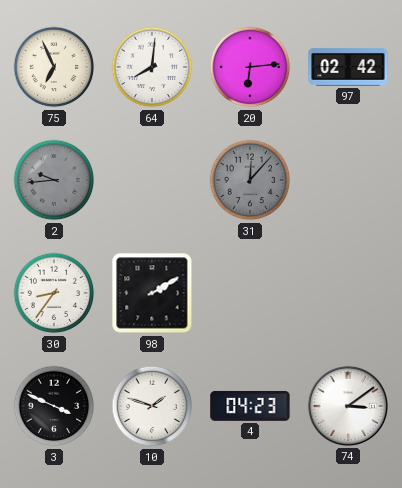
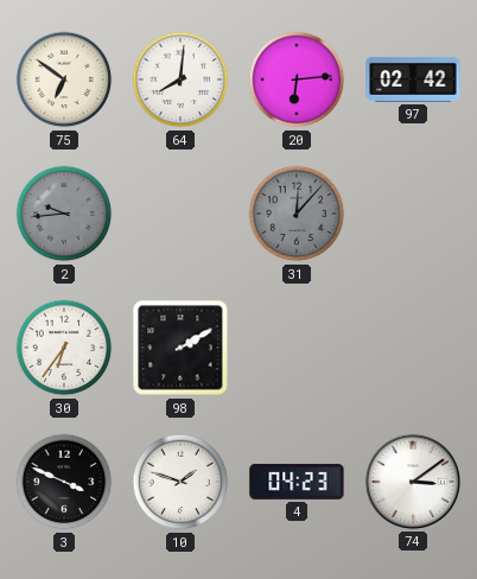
75: 6:56 -> 6:51 (64, 79)
30: 8:36 -> 6:36 (64, 348)
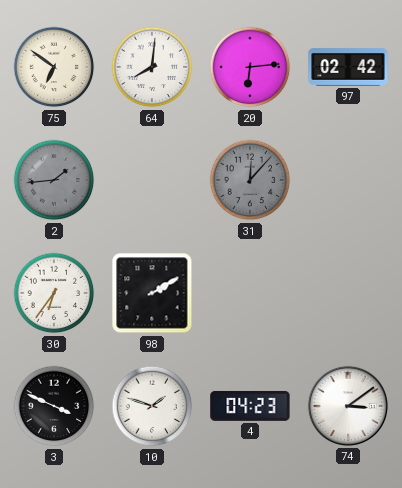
2: 9:44 -> 1:44 (54, 180)
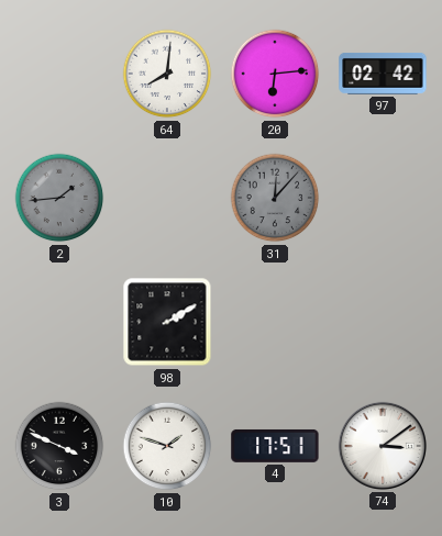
75: 6:51 -> none (54, 67)
30: 6:36 -> none (54, 293)
4: 04:23 -> 17:51 (275, 446)
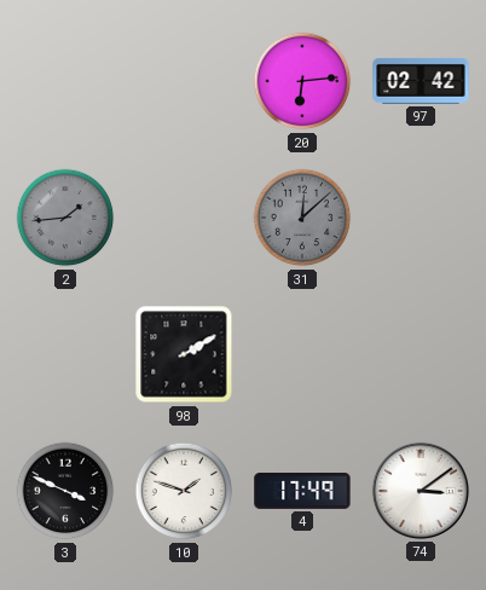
64: 8:01 -> none (167, 74)
31: 12:07 -> 12:08 (302, 218)
4: 17:51 -> 17:49 (302, 491)
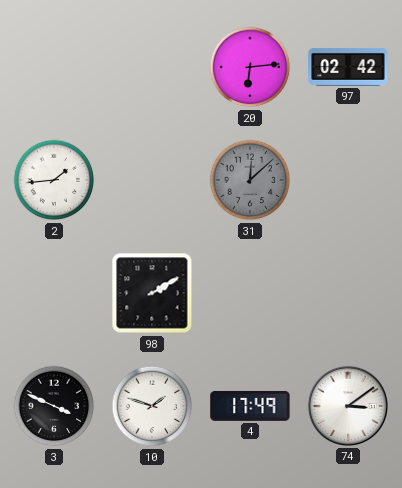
2 dial: grey -> white (54, 180)
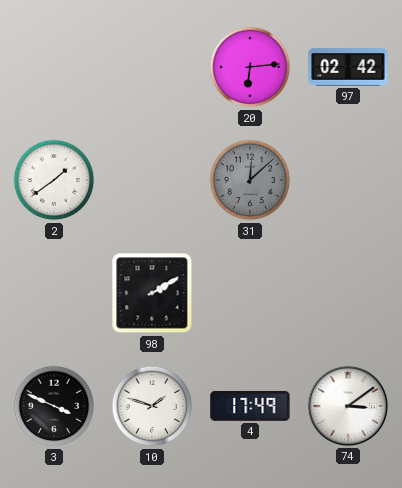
2: 1:44 -> 1:39 (54, 180)
